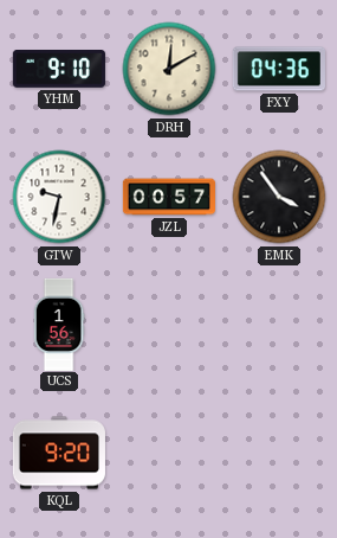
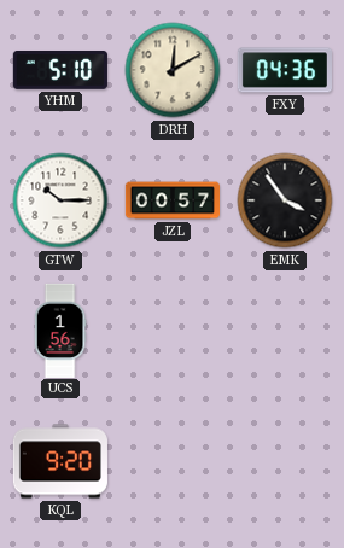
YHM: 9:10 -> 5:10 (60, 71)
GTW: 9:32 -> 10:15 (60, 200)
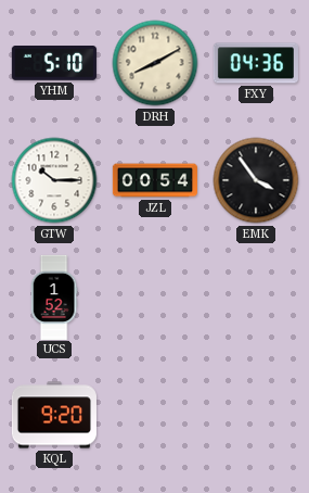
DRH: 12:10 -> 8:10 (155, 63)
JZL: 00:57 -> 00:54 (154, 180)
UCS: 1:56 -> 1:52 (54, 296)
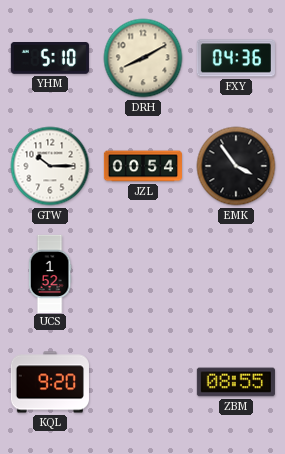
ZBM: none -> 08:55 (236, 382)
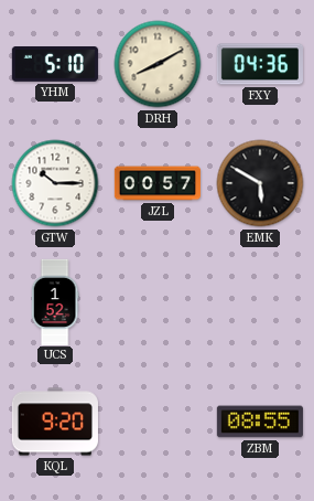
JZL: 00:54 -> 00:57 (156, 183)
EMK: 3:54 -> 5:50 (260, 183)
